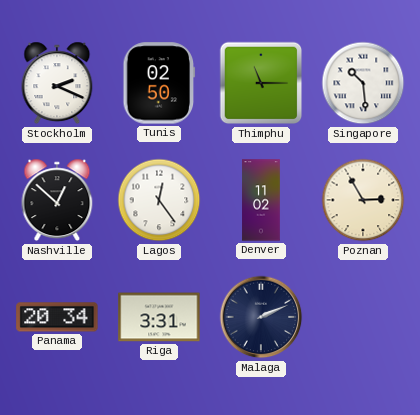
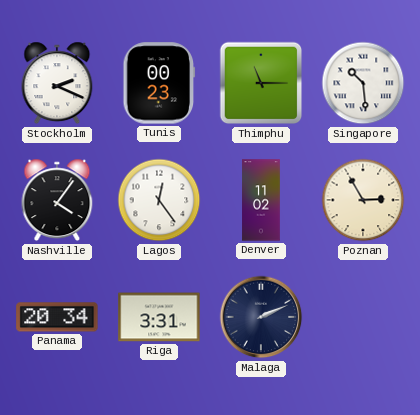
Tunis: 02:50 -> 00:23 (159, 83)
Nashville: 12:52 -> 4:06 (57, 200)
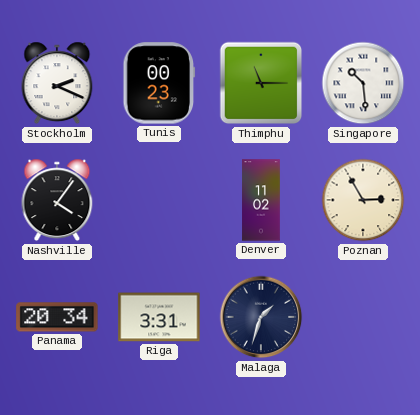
Lagos: 12:24 -> none (159, 200)
Malaga: 2:11 -> 1:33 (261, 317)
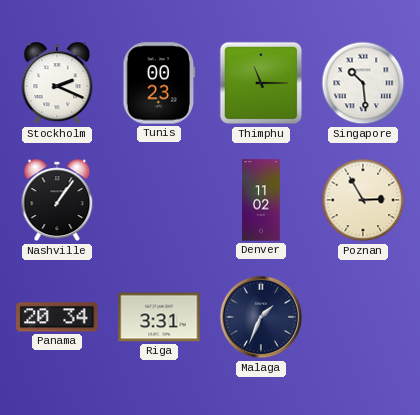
Nashville: 4:06 -> 1:06 (57, 200)
Malaga: 1:33 -> 1:34 (261, 317)
